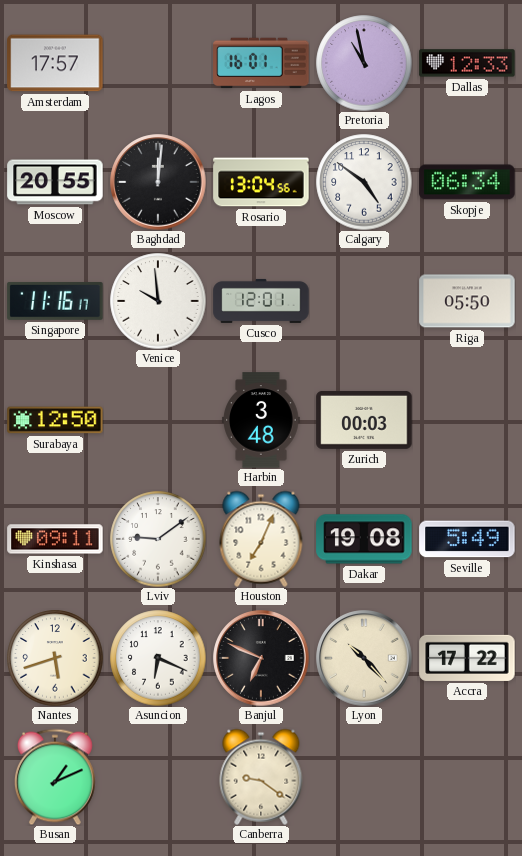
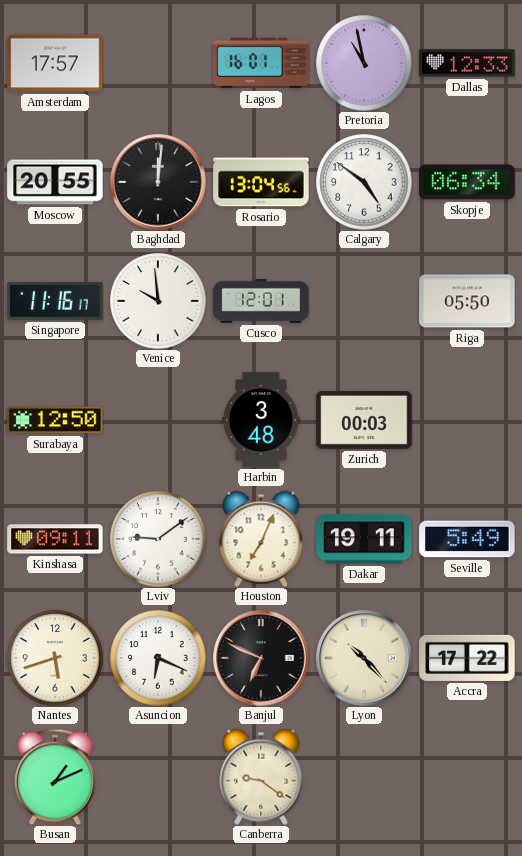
Dakar: 19:08 -> 19:11 (364, 539)
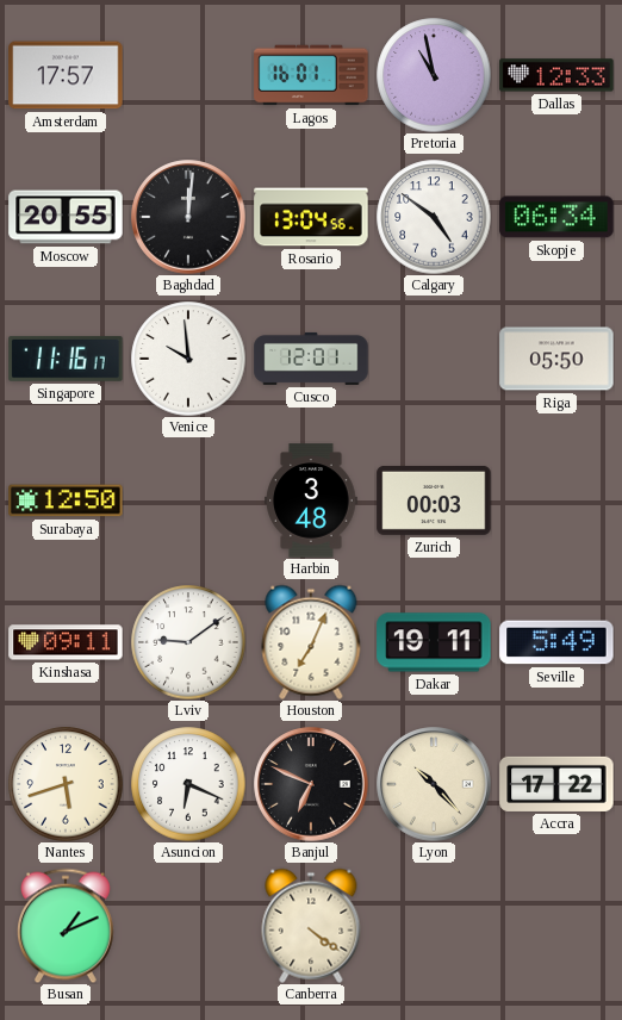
Canberra: 9:21 -> 4:21 (311, 926)
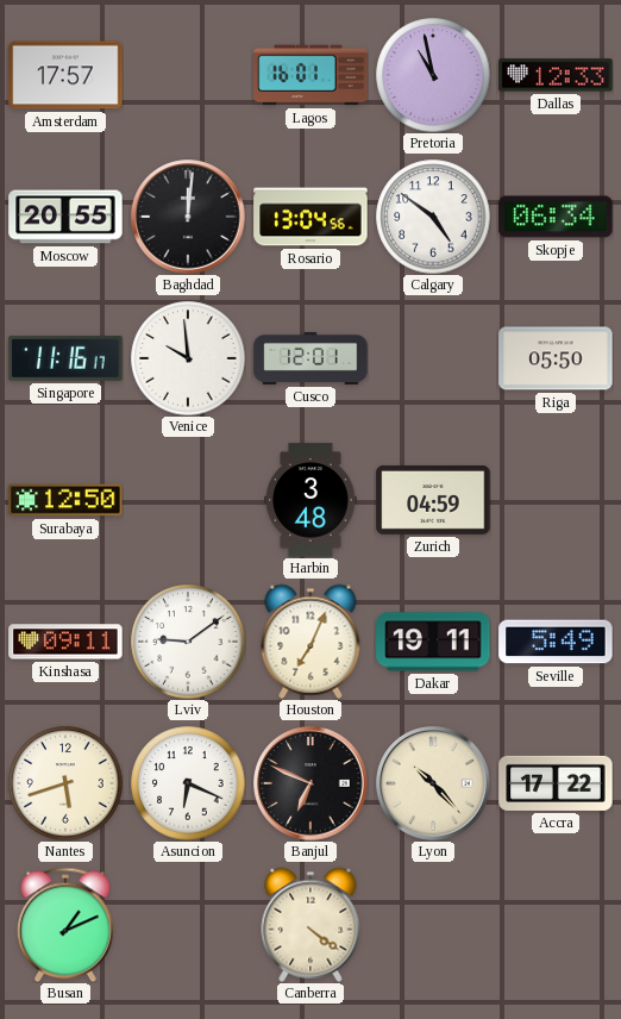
Zurich: 00:03 -> 04:59 (433, 500)
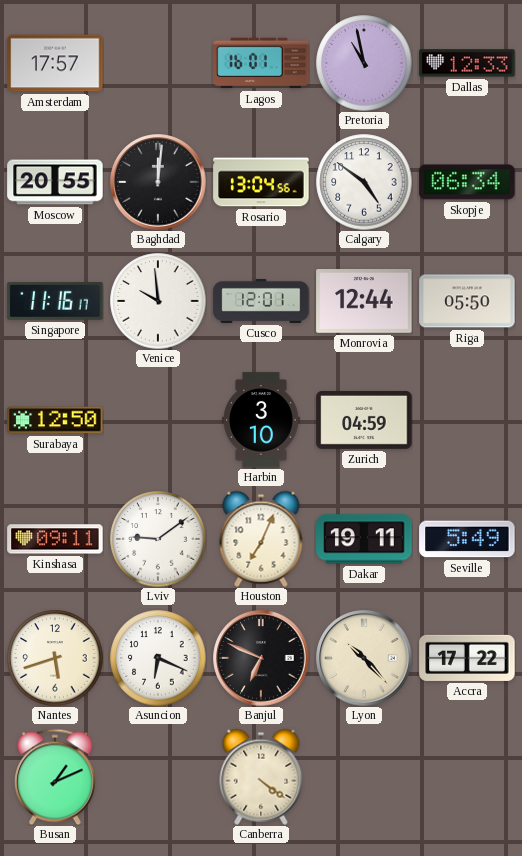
Monrovia: none -> 12:44 (364, 302)
Harbin: 3:48 -> 3:10 (261, 420)
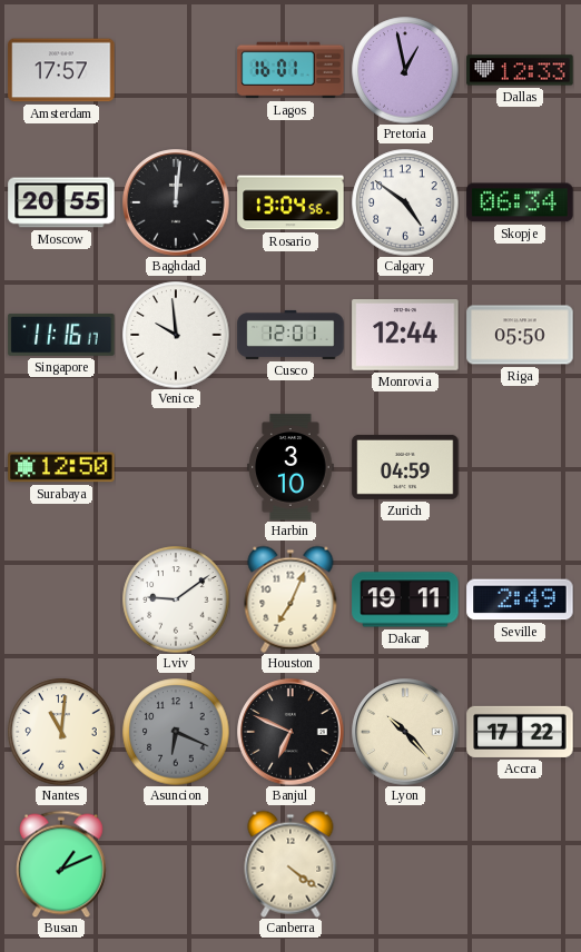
Pretoria: 10:58 -> 12:58 (405, 70)
Kinshasa: 09:11 -> none (55, 539)
Seville: 5:49 -> 2:49 (520, 599)
Nantes: 5:42 -> 11:01 (61, 732)
Asuncion dial: white -> grey (176, 732)
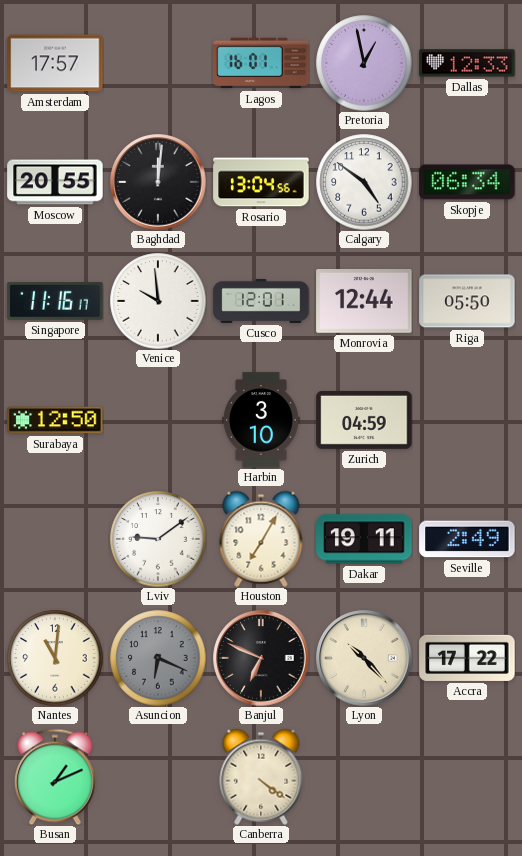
Houston: 7:04 -> 7:05 (261, 539)
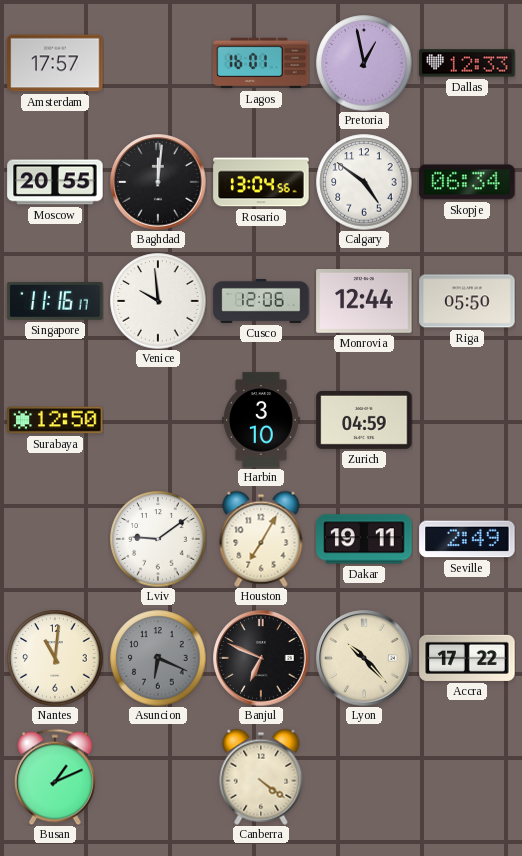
Cusco: 12:01 -> 12:06 (261, 301)
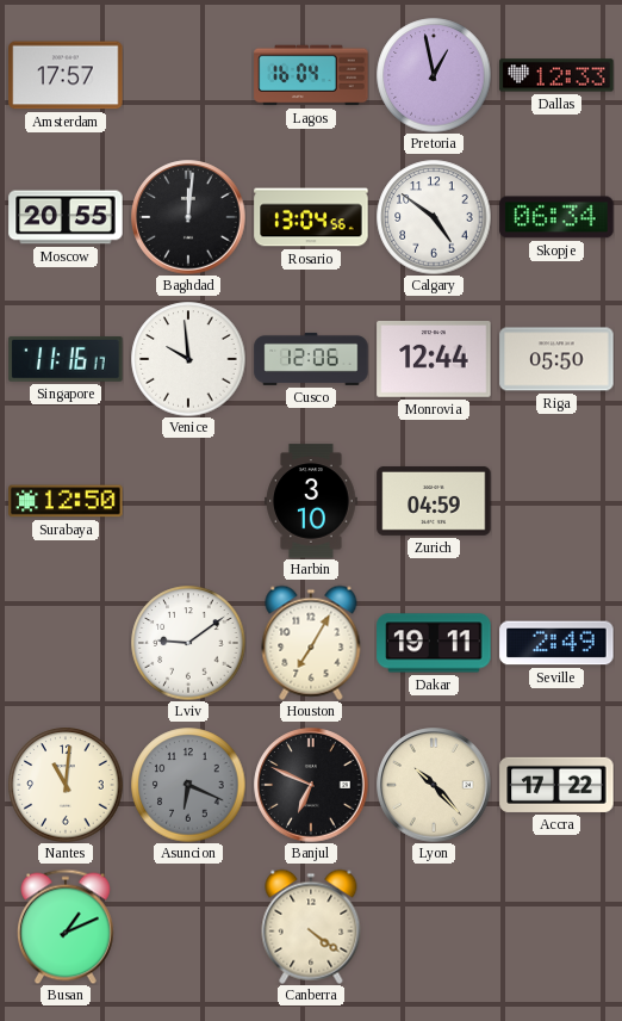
Lagos: 16:01 -> 16:04 (311, 75)
